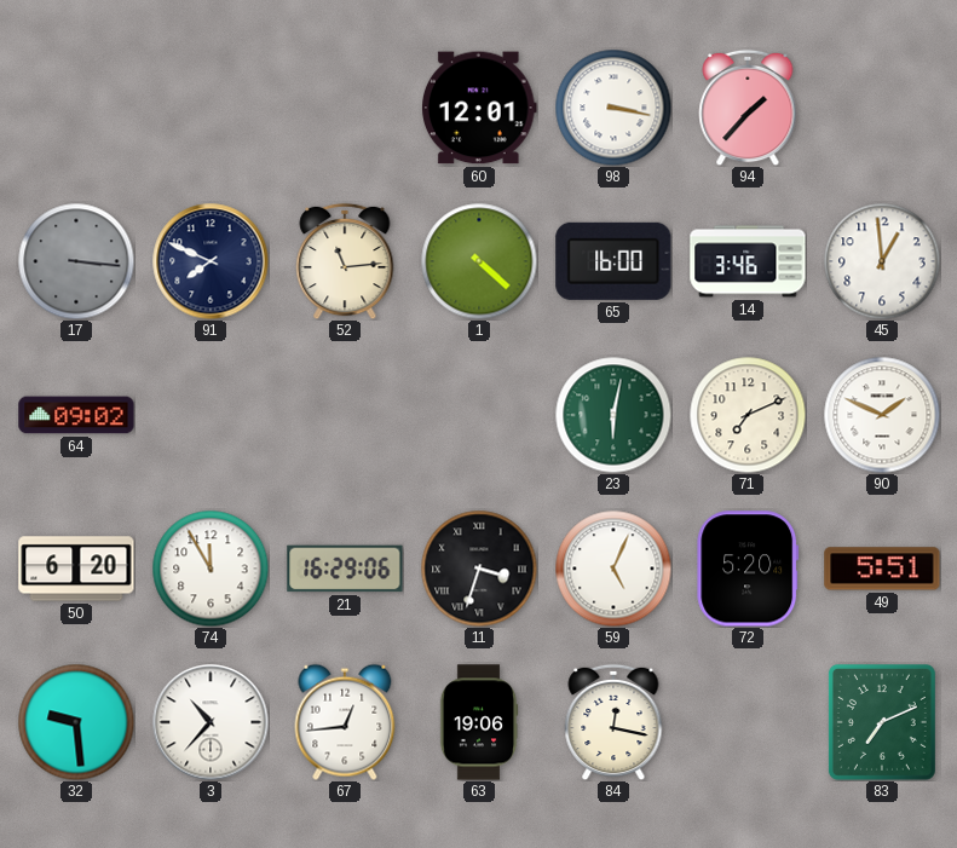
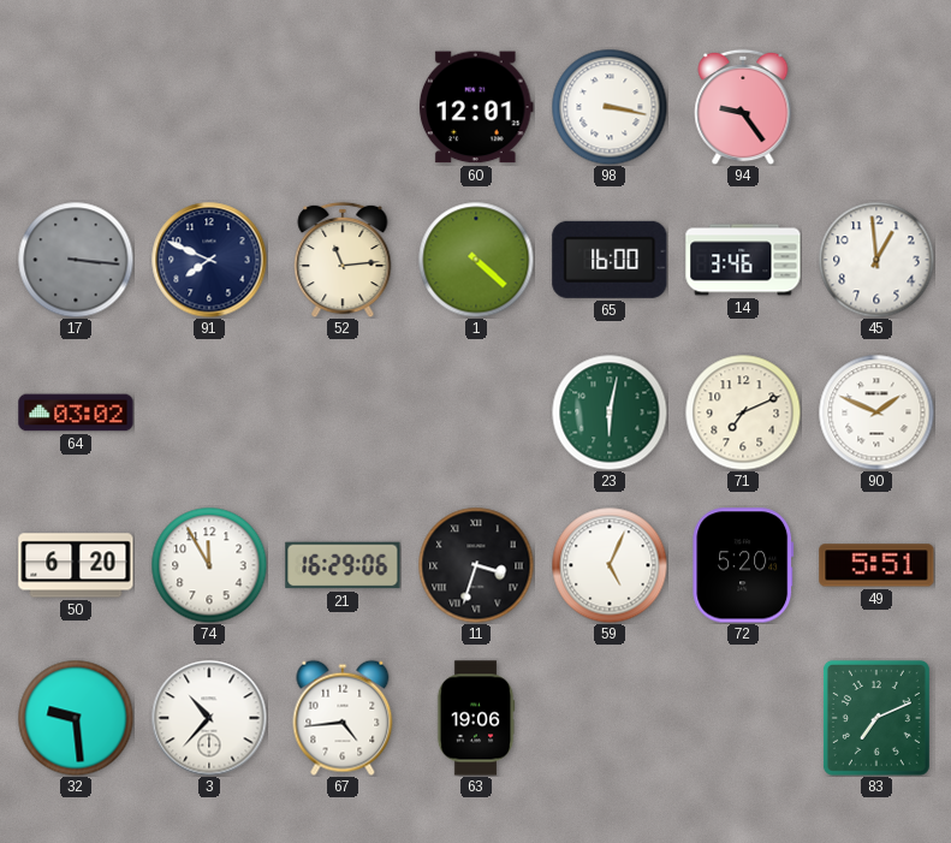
94: 1:37 -> 9:24 (743, 107)
64: 09:02 -> 03:02 (76, 412)
67: 12:44 -> 4:44 (343, 718)
84: 12:17 -> none (613, 722)
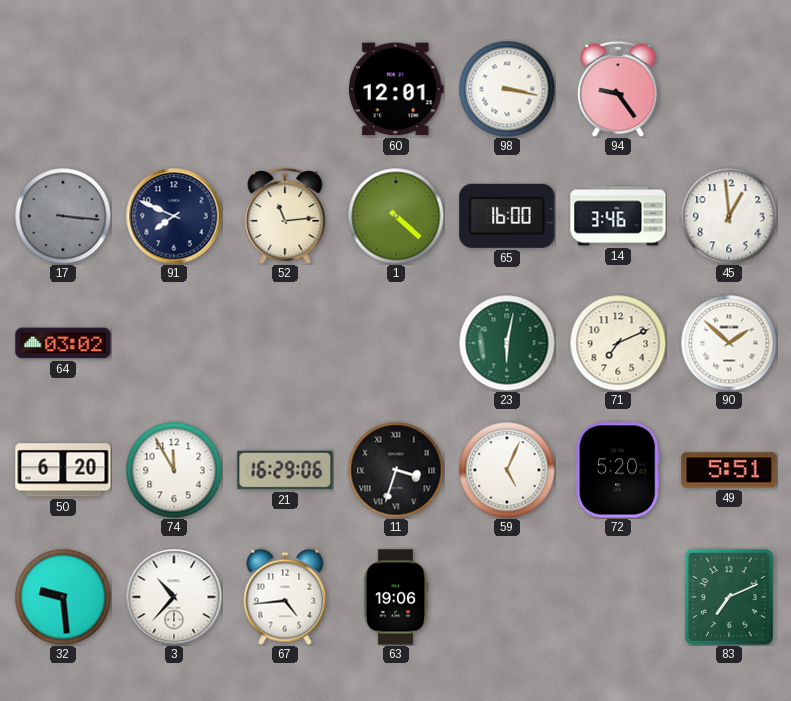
90: 1:49 -> 1:52 (729, 343)
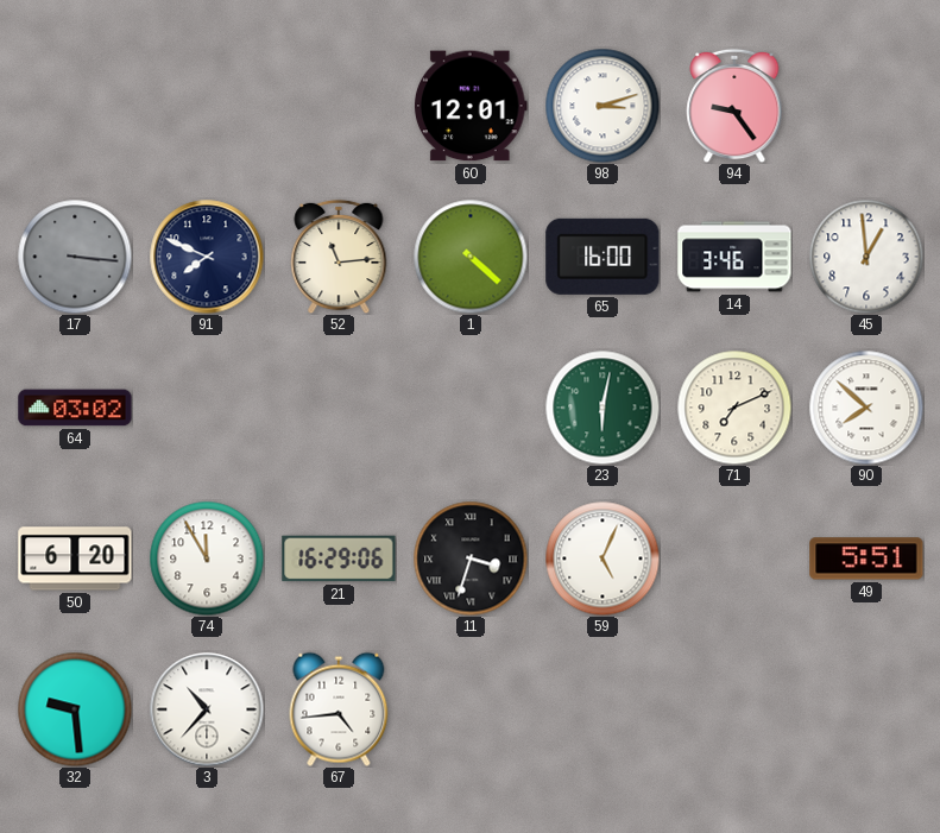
98: 3:17 -> 3:12 (603, 106)
90: 1:52 -> 7:52 (866, 408)
72: 5:20 -> none (618, 470)
63: 19:06 -> none (396, 597)
83: 7:11 -> none (729, 597)
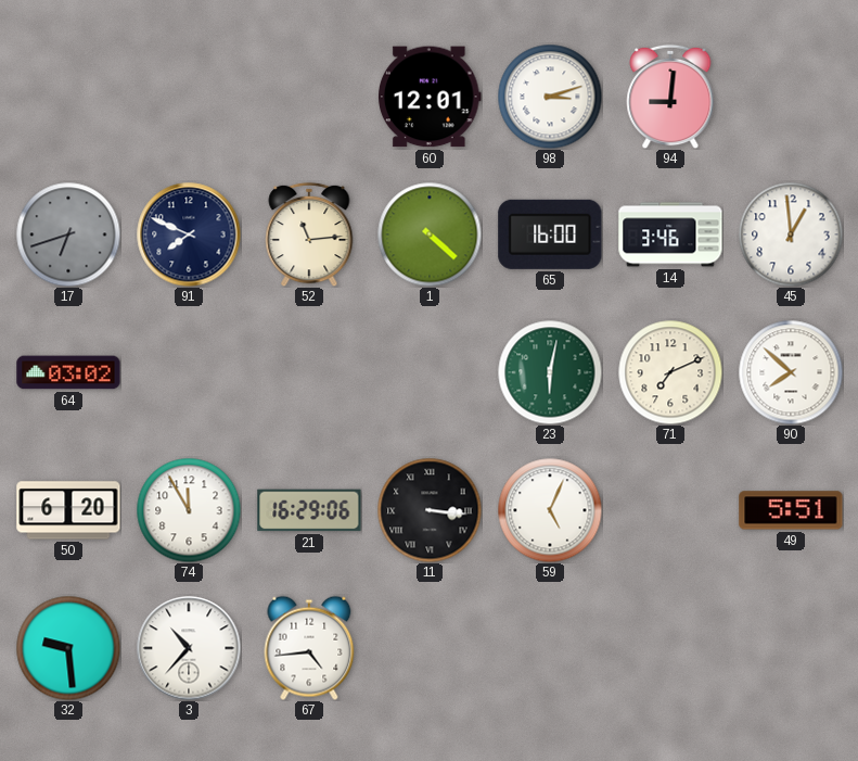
94: 9:24 -> 9:01 (670, 97)
17: 3:16 -> 6:42 (68, 234)
11: 3:33 -> 3:16 (430, 510)
